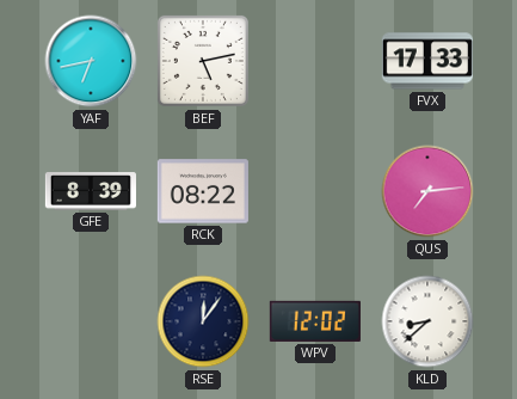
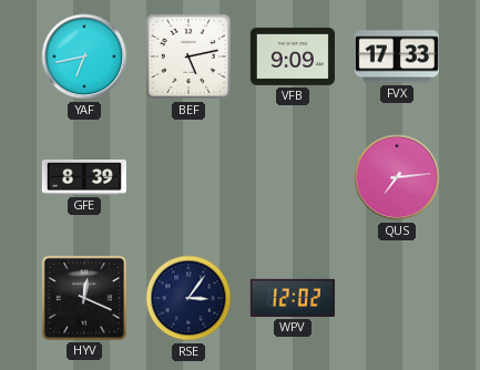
VFB: none -> 9:09 (293, 56)
RCK: 08:22 -> none (203, 191)
HYV: none -> 12:19 (84, 298)
RSE: 12:06 -> 3:06 (188, 298)
KLD: 8:38 -> none (427, 321)
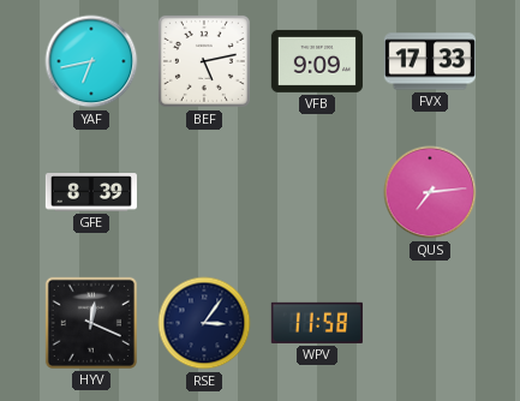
WPV: 12:02 -> 11:58 (317, 323)
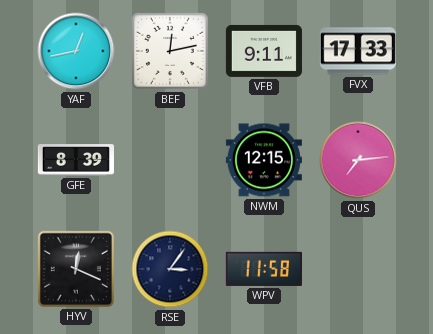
YAF: 6:43 -> 12:43 (76, 51)
BEF: 5:13 -> 12:13 (170, 51)
VFB: 9:09 -> 9:11 (264, 51)
NWM: none -> 12:15 (264, 160)
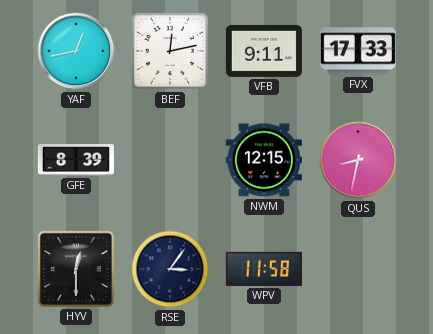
QUS: 7:14 -> 8:32 (358, 160)
HYV: 12:19 -> 12:30 (76, 269)
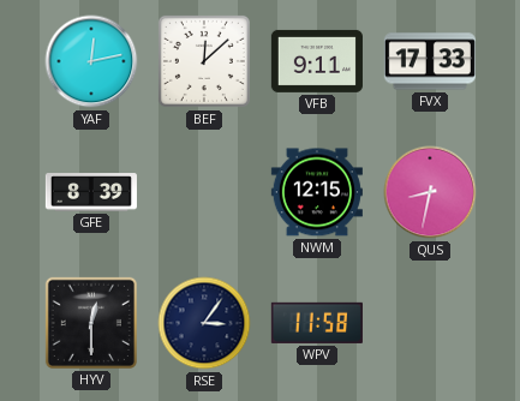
YAF: 12:43 -> 12:13 (91, 61)
BEF: 12:13 -> 12:08 (204, 61)
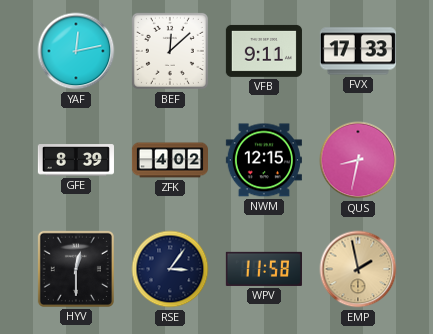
ZFK: none -> 4:02 (169, 160)
EMP: none -> 1:58 (358, 269)
